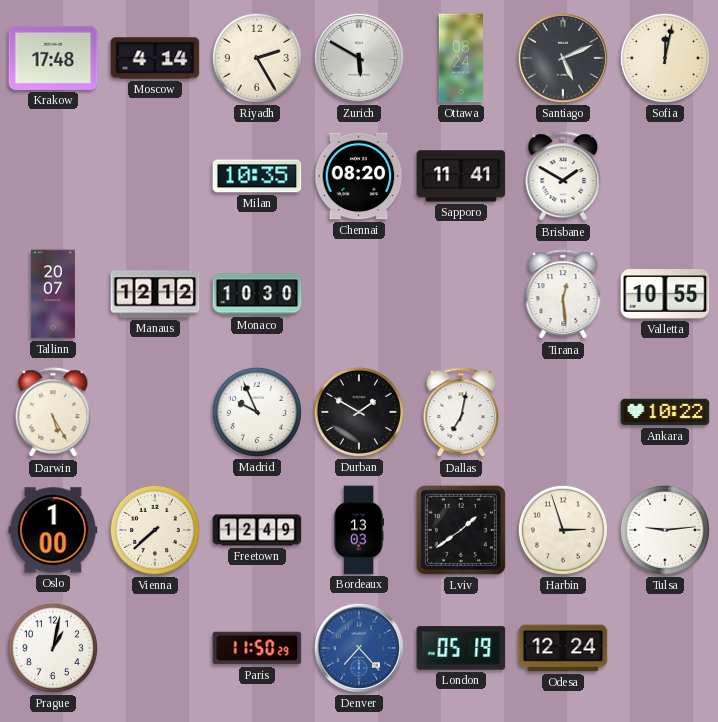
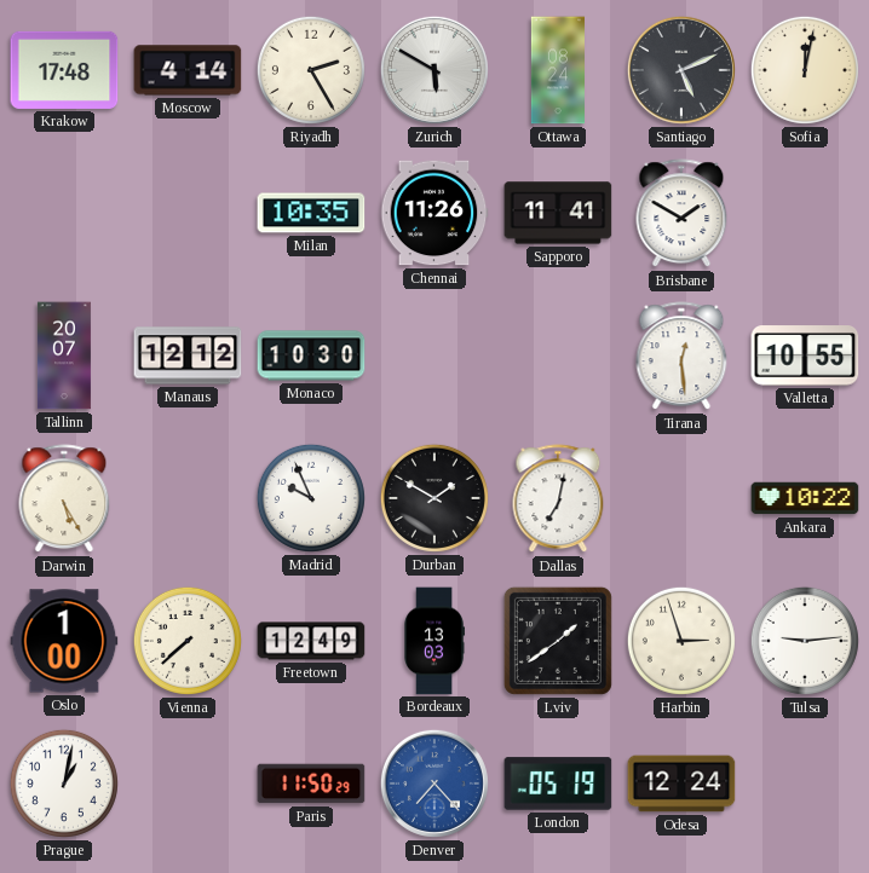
Chennai: 08:20 -> 11:26 (434, 213)
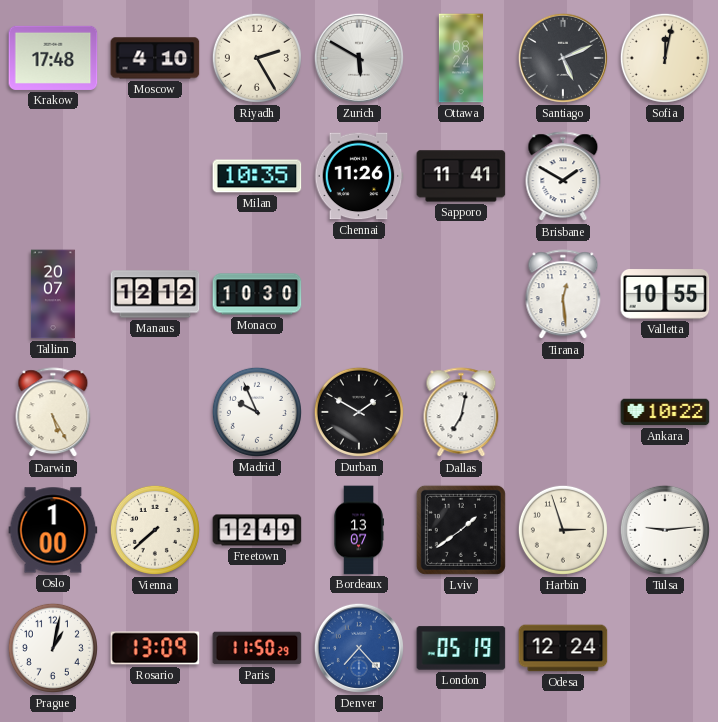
Moscow: 4:14 -> 4:10 (155, 58)
Bordeaux: 13:03 -> 13:07 (359, 530)
Rosario: none -> 13:09 (155, 648)
